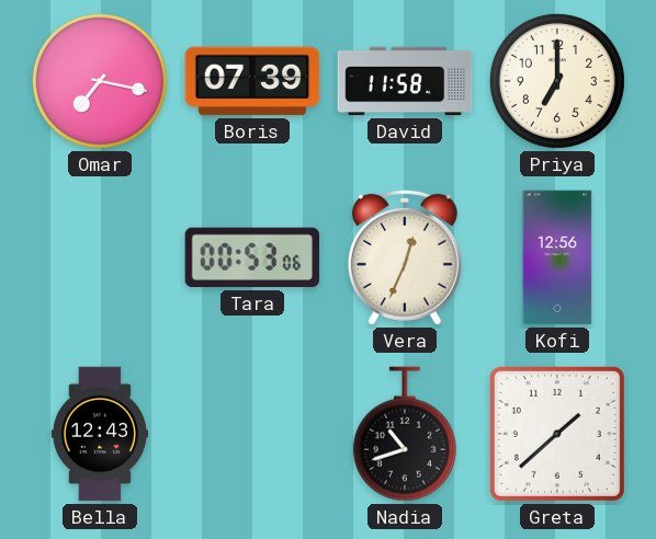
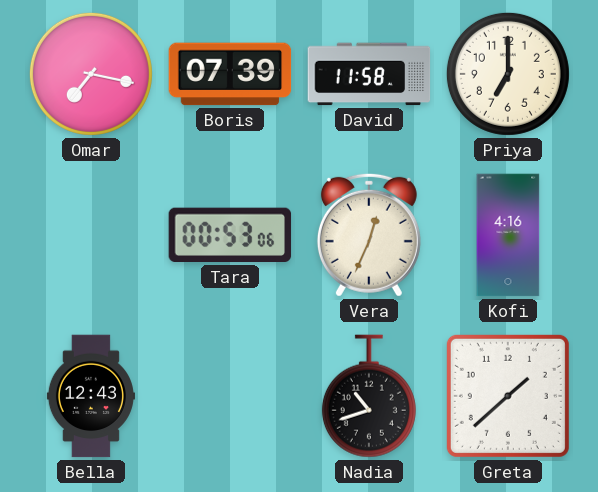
Kofi: 12:56 -> 4:16 (508, 235)
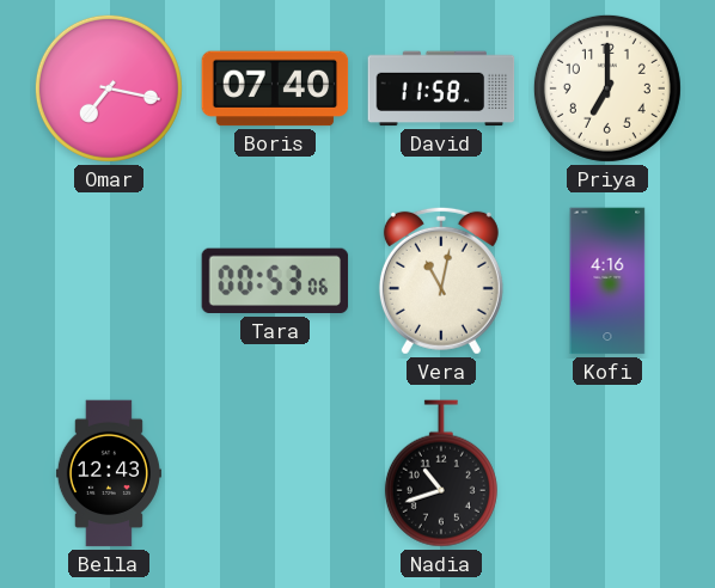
Boris: 07:39 -> 07:40 (275, 88)
Vera: 12:34 -> 11:02 (441, 281)
Greta: 1:38 -> none (508, 396)
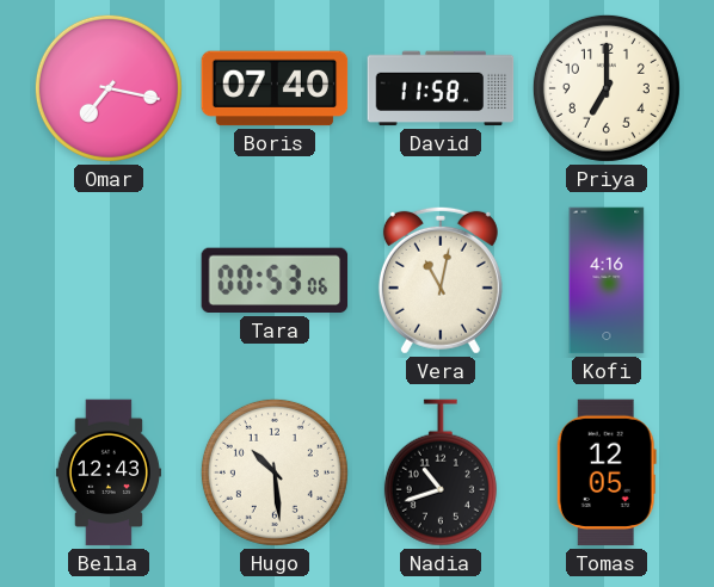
Hugo: none -> 10:29 (275, 472)
Tomas: none -> 12:05 (607, 472)
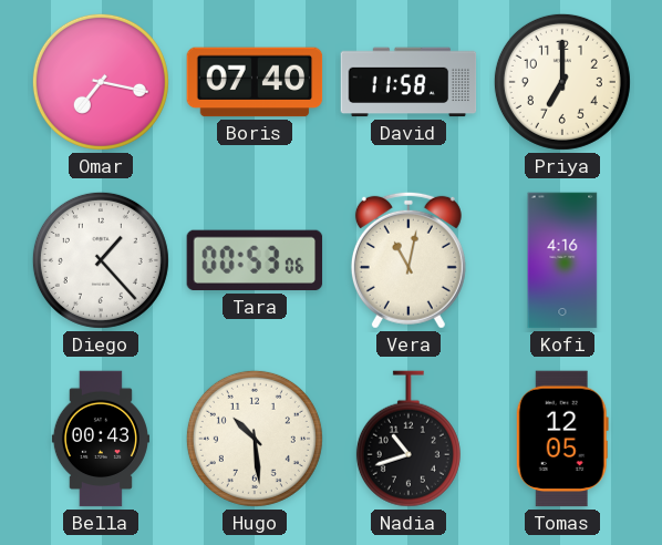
Diego: none -> 1:23 (101, 260)
Bella: 12:43 -> 00:43 (101, 439)
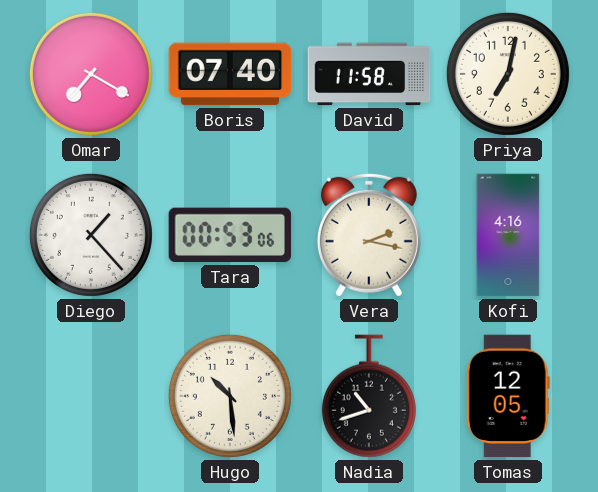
Omar: 7:17 -> 7:20 (91, 74)
Priya: 7:00 -> 7:02 (508, 74)
Vera: 11:02 -> 2:17 (369, 235)
Bella: 00:43 -> none (101, 439)
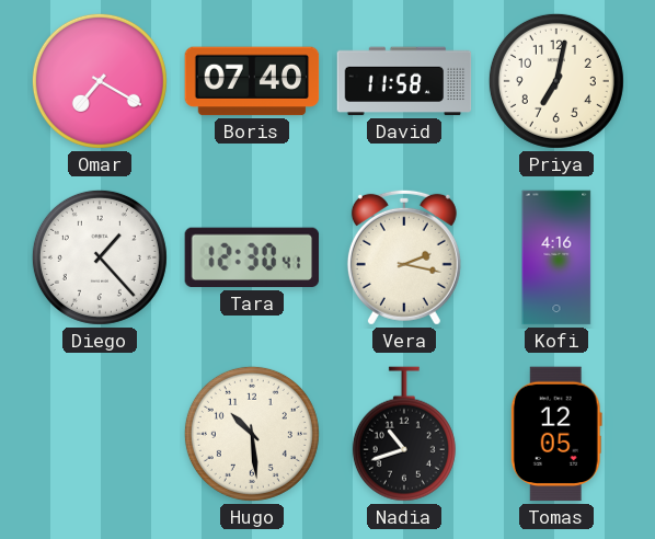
Tara: 00:53 -> 12:30 (252, 257)
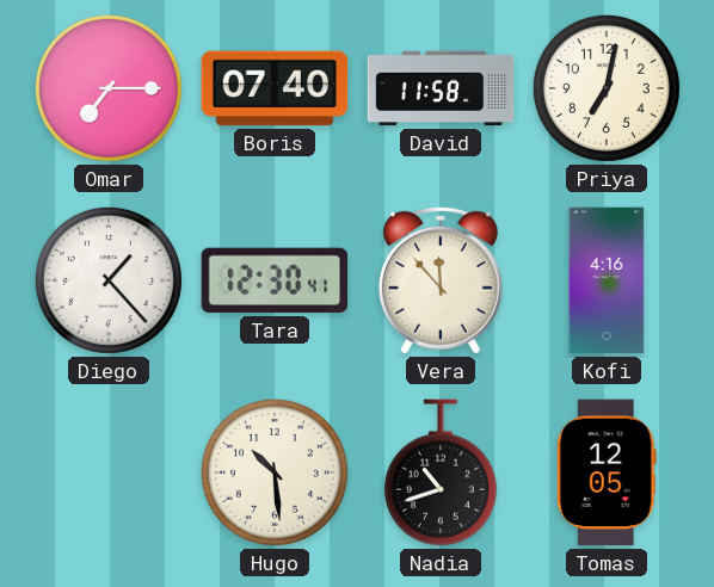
Omar: 7:20 -> 7:15 (109, 88)
Vera: 2:17 -> 11:53 (441, 280)
